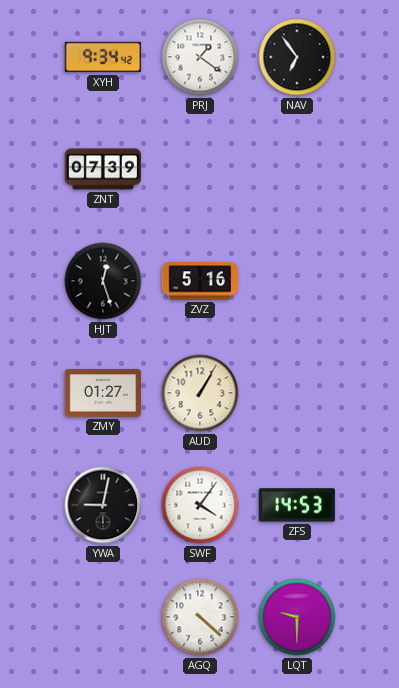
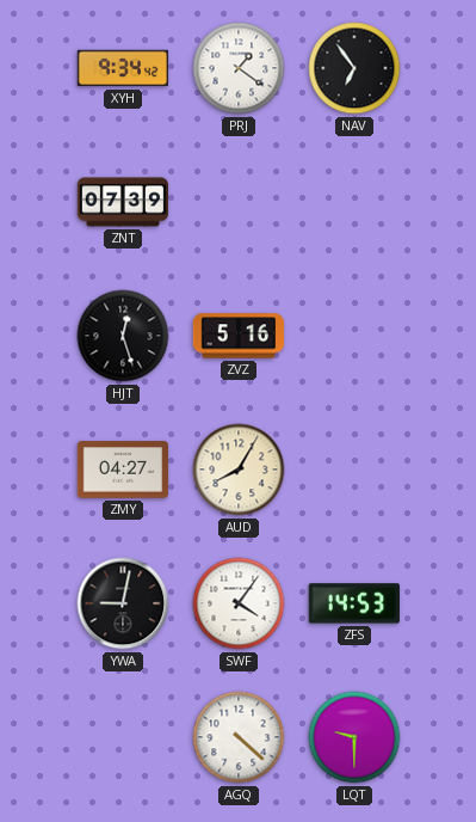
ZMY: 01:27 -> 04:27 (122, 470)
AUD: 1:05 -> 8:05 (239, 470)
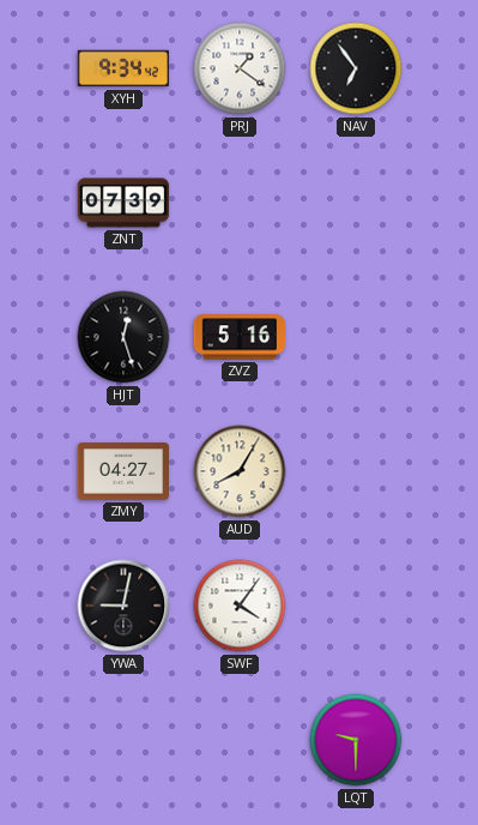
ZFS: 14:53 -> none (354, 603)
AGQ: 4:22 -> none (239, 737)
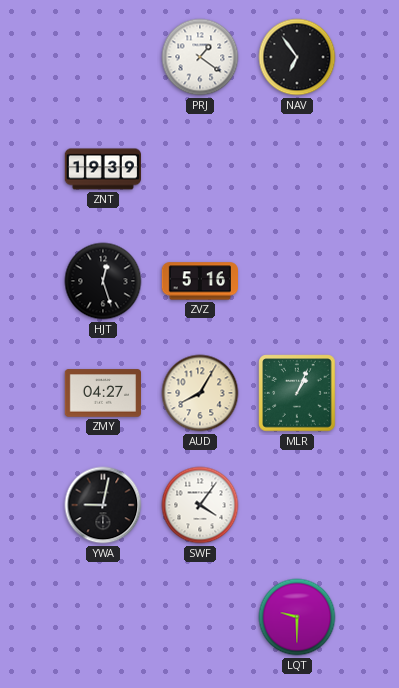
XYH: 9:34 -> none (122, 68)
ZNT: 07:39 -> 19:39 (102, 169)
MLR: none -> 1:04 (297, 393)
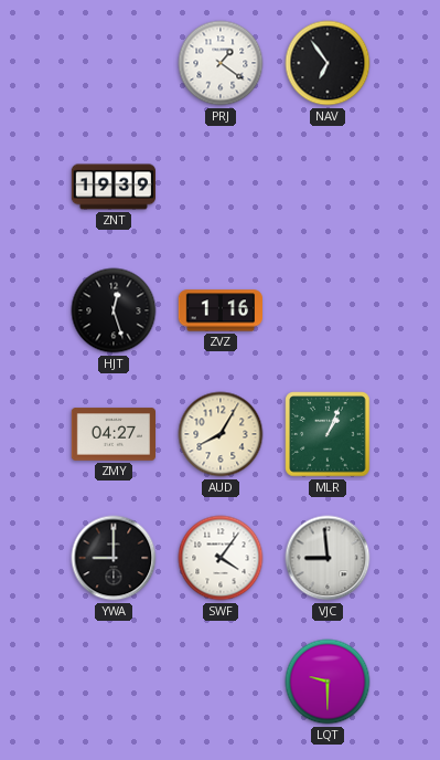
ZVZ: 5:16 -> 1:16 (219, 310)
YWA: 9:02 -> 9:00 (114, 558)
VJC: none -> 8:59 (328, 558)
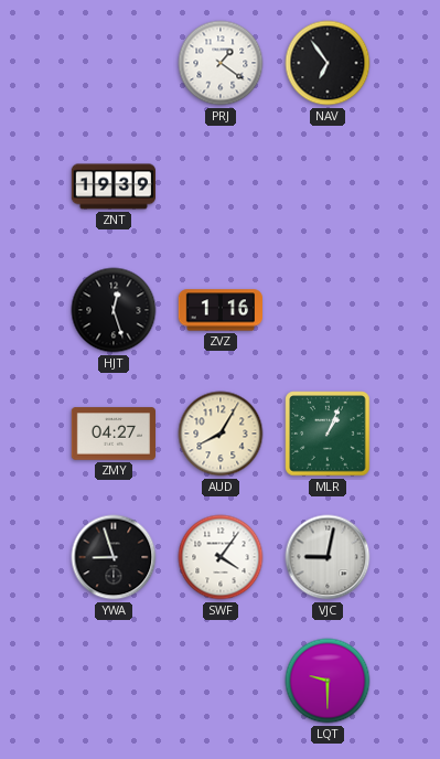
YWA: 9:00 -> 8:57 (114, 557)
VJC: 8:59 -> 9:02 (328, 557)
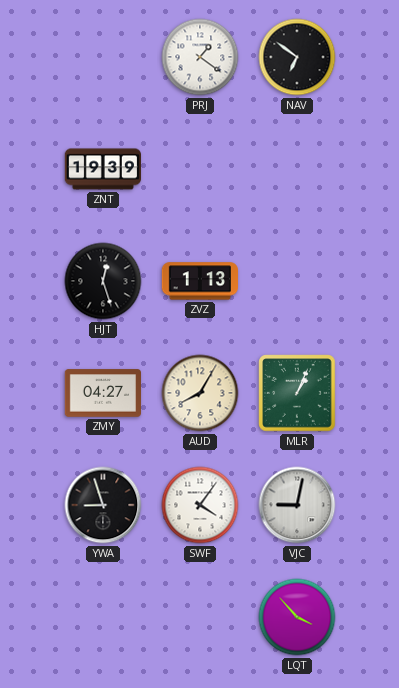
NAV: 6:54 -> 6:51 (297, 57)
ZVZ: 1:16 -> 1:13 (199, 281)
LQT: 9:30 -> 3:53 (297, 617)
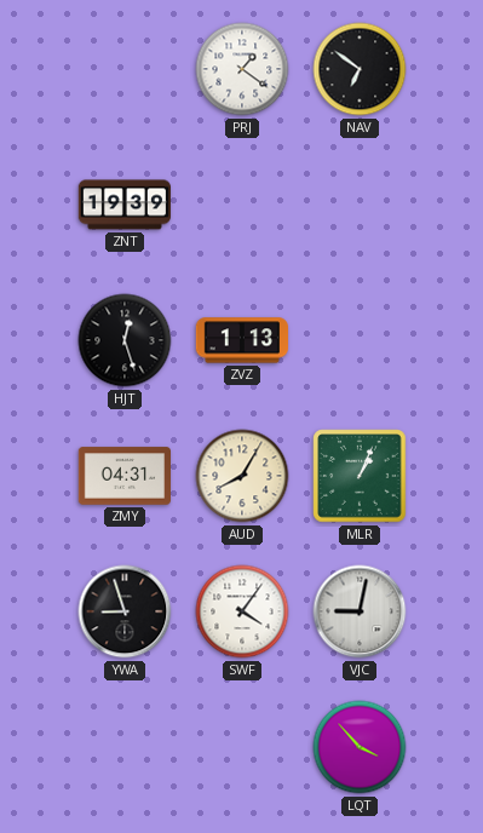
ZMY: 04:27 -> 04:31 (123, 476)
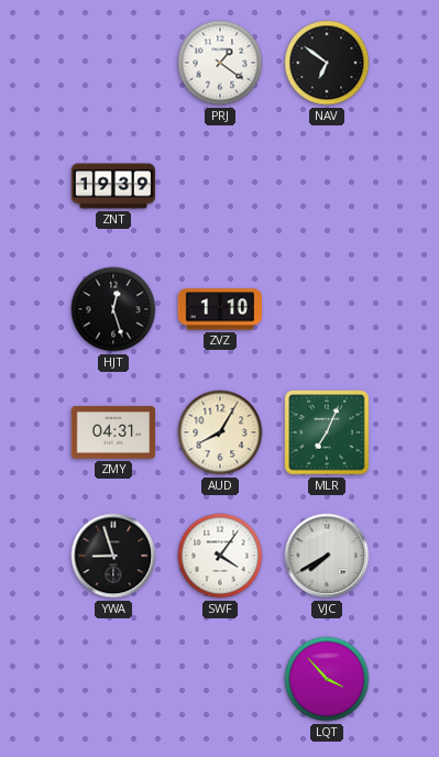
ZVZ: 1:13 -> 1:10 (219, 309)
MLR: 1:04 -> 7:04 (327, 432)
VJC: 9:02 -> 7:40 (327, 556)
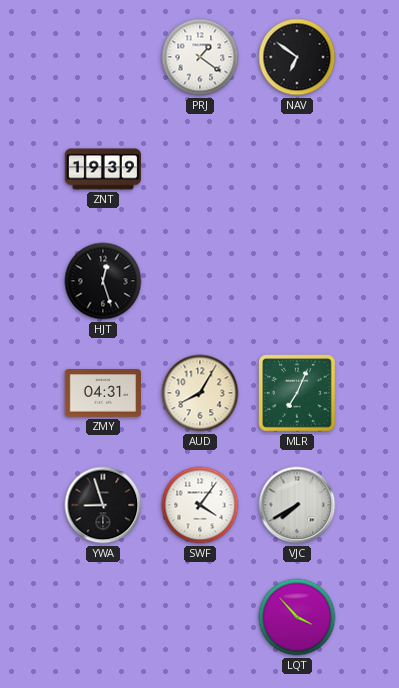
ZVZ: 1:10 -> none (219, 309)
